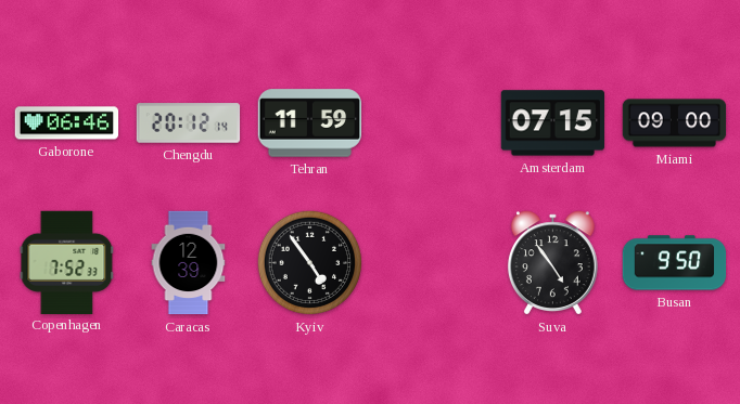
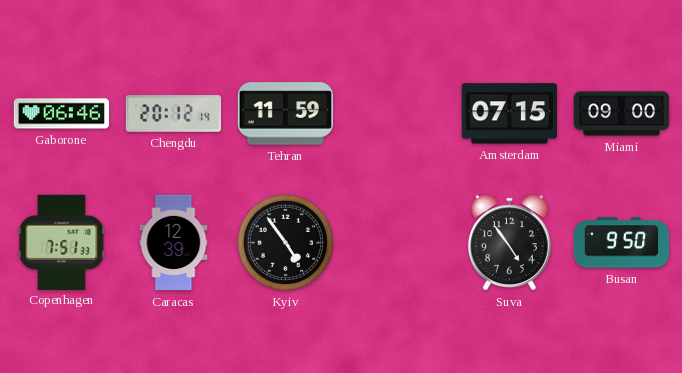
Copenhagen: 7:52 -> 7:51 (62, 242)
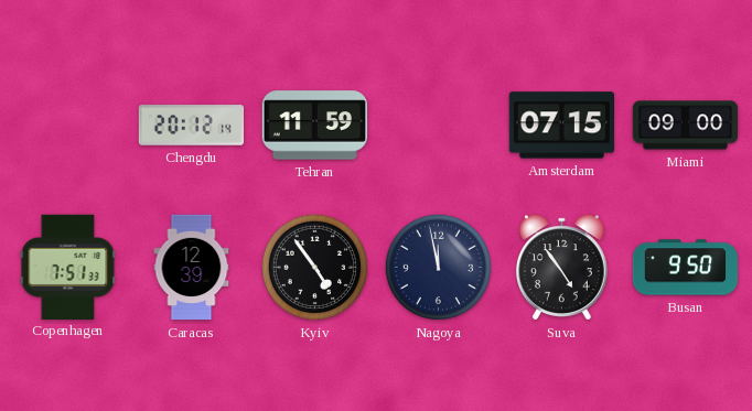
Gaborone: 06:46 -> none (62, 114)
Nagoya: none -> 11:58 (438, 267)
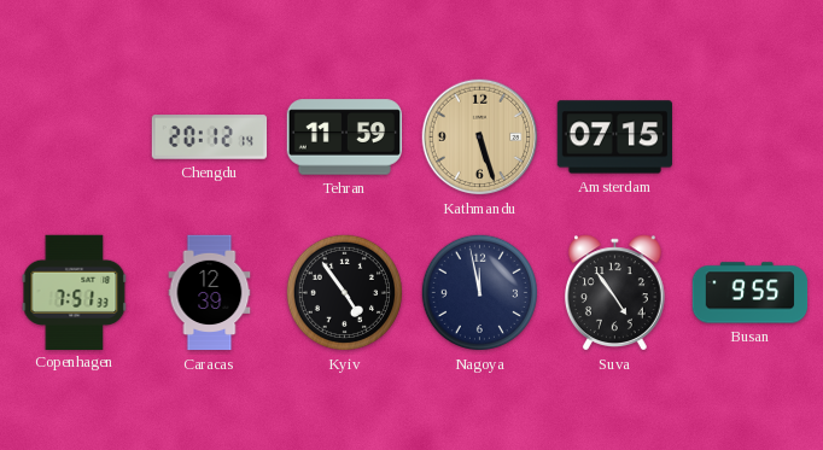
Kathmandu: none -> 5:27 (480, 138)
Miami: 09:00 -> none (686, 126)
Busan: 9:50 -> 9:55 (751, 293)
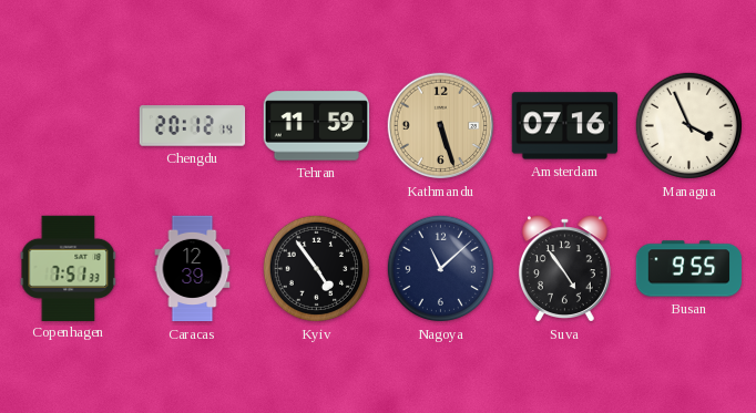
Amsterdam: 07:15 -> 07:16 (564, 126)
Managua: none -> 3:56 (688, 125)
Nagoya: 11:58 -> 11:08 (440, 268)
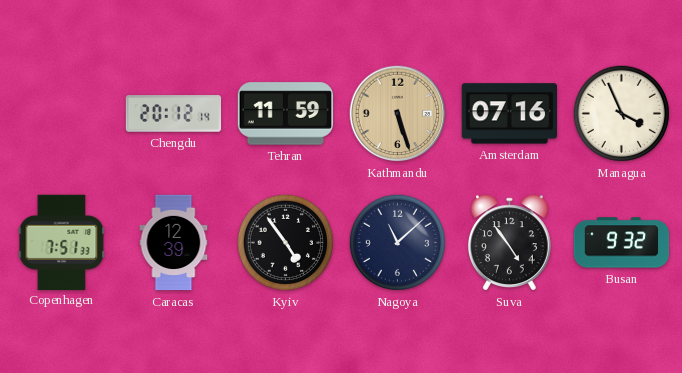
Busan: 9:55 -> 9:32 (622, 243)
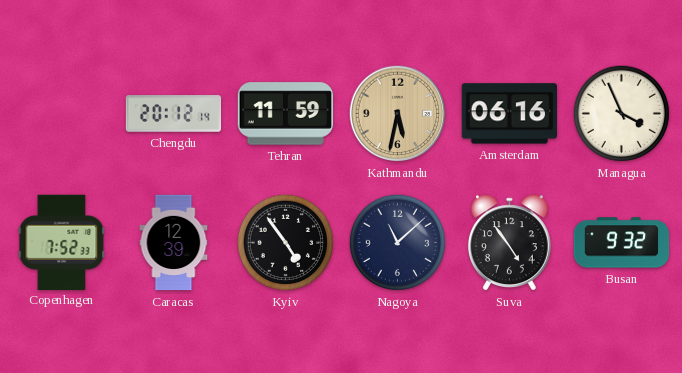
Kathmandu: 5:27 -> 5:32 (398, 114)
Amsterdam: 07:16 -> 06:16 (509, 114)
Copenhagen: 7:51 -> 7:52 (62, 242)
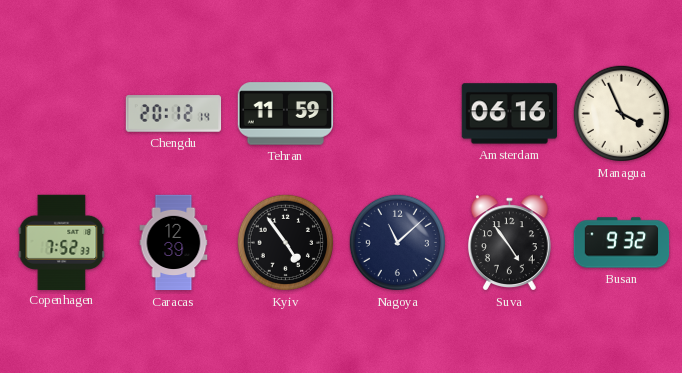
Kathmandu: 5:32 -> none (398, 114)
